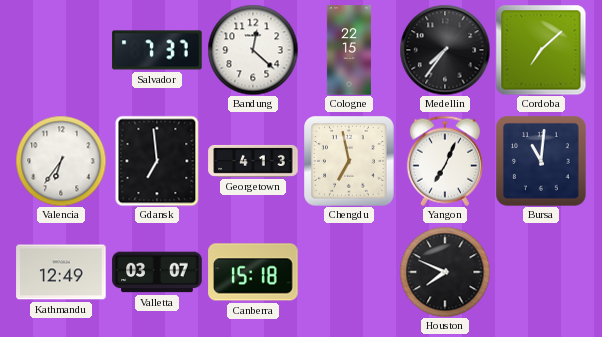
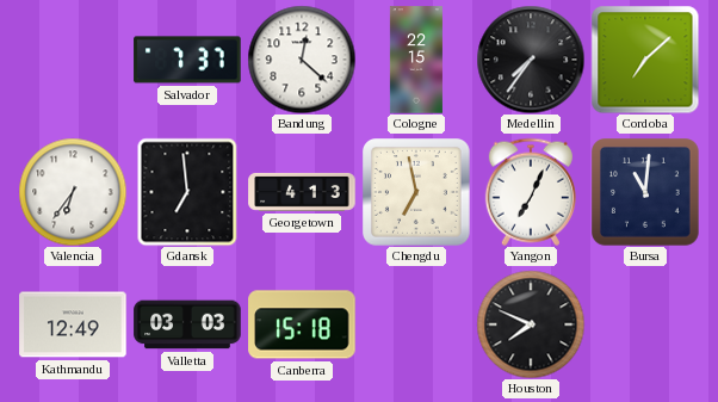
Valletta: 03:07 -> 03:03 (187, 324)
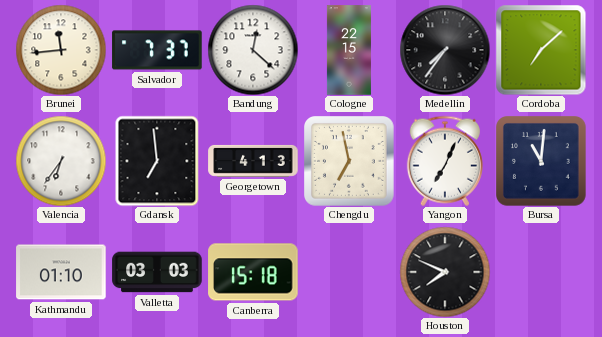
Brunei: none -> 11:44 (61, 50)
Kathmandu: 12:49 -> 01:10 (61, 272)
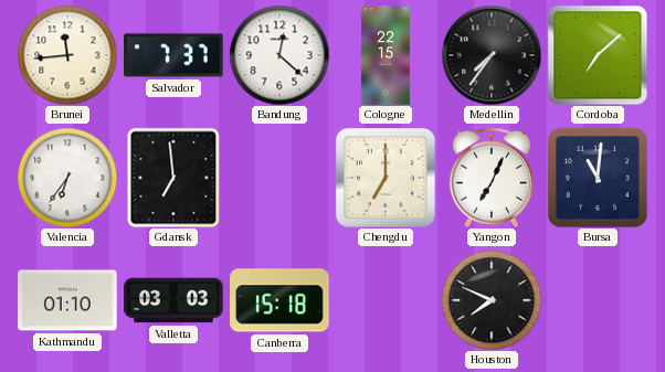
Georgetown: 4:13 -> none (253, 161)
Chengdu: 6:58 -> 7:00 (387, 179)
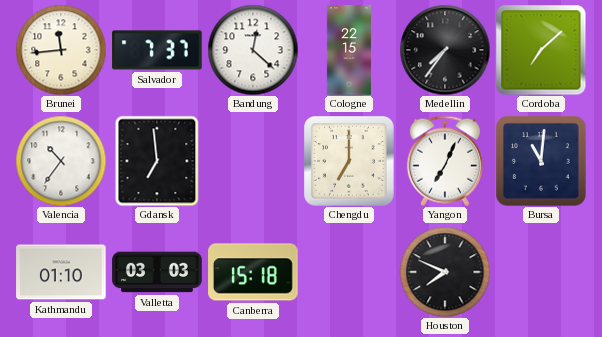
Valencia: 6:36 -> 10:36 (61, 161)
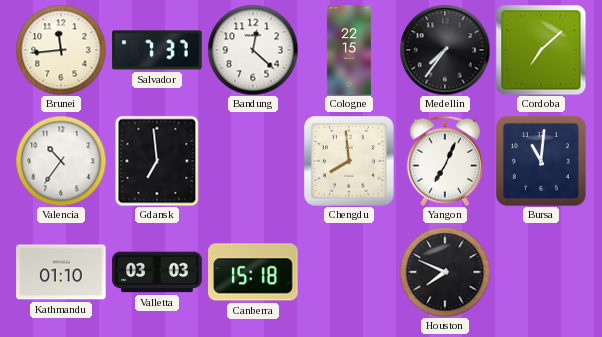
Chengdu: 7:00 -> 7:59 (350, 162)
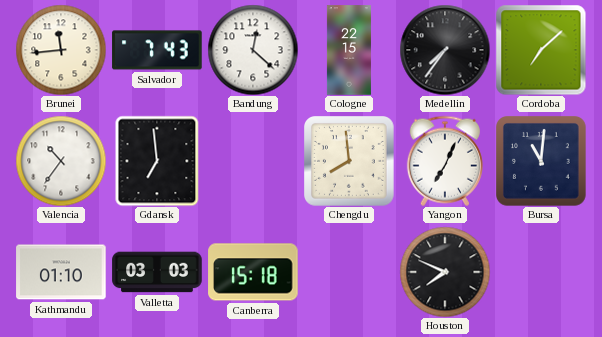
Salvador: 7:37 -> 7:43 (157, 50)
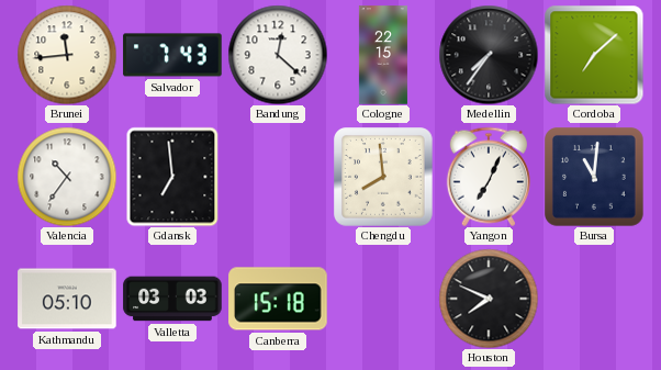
Kathmandu: 01:10 -> 05:10 (67, 299)
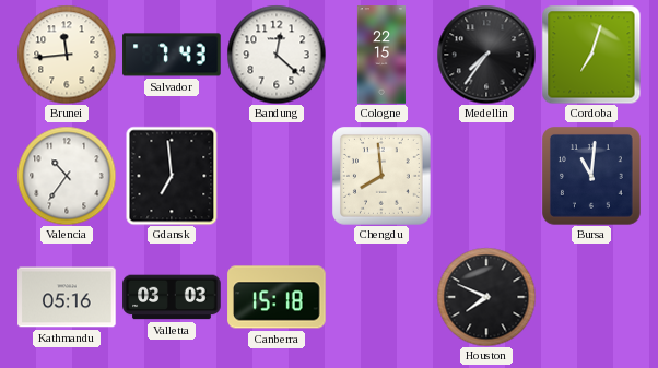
Cordoba: 7:08 -> 7:03 (591, 55)
Yangon: 7:04 -> none (489, 177)
Kathmandu: 05:10 -> 05:16 (67, 297)
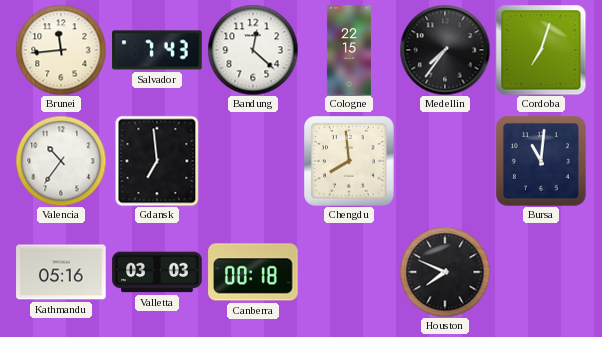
Canberra: 15:18 -> 00:18 (253, 272)
